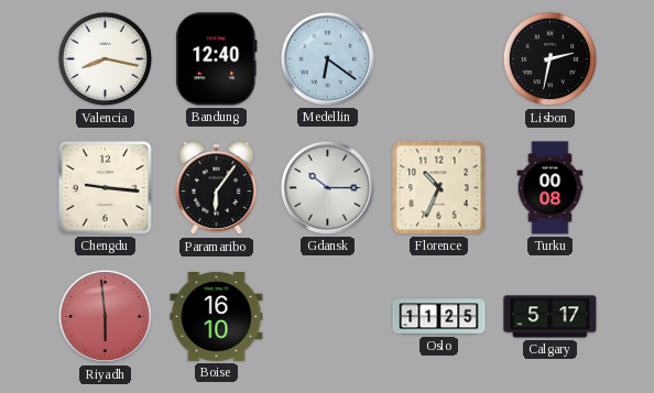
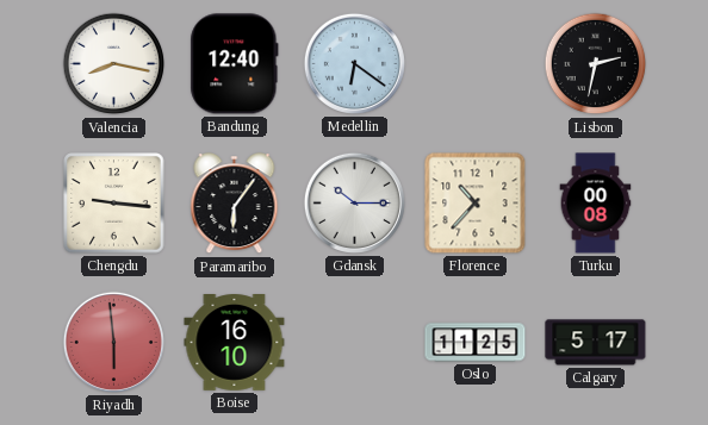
Florence: 10:34 -> 10:37 (476, 204)
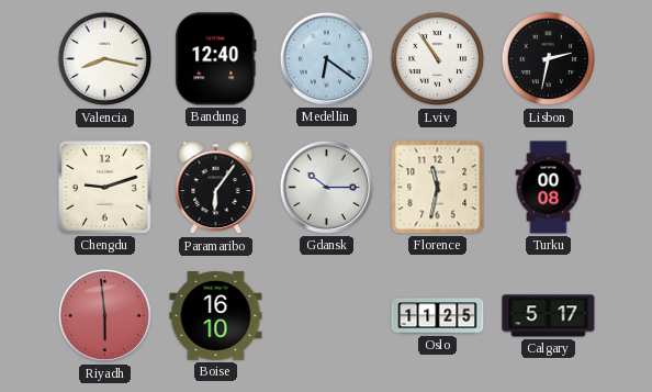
Lviv: none -> 10:54 (438, 59)
Chengdu: 9:16 -> 9:12 (105, 188)
Florence: 10:37 -> 11:32 (438, 188)
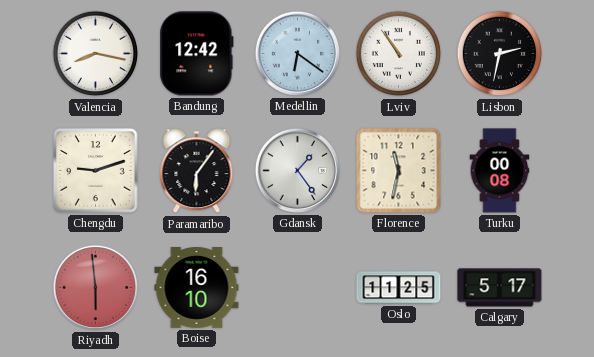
Bandung: 12:40 -> 12:42 (197, 54)
Gdansk: 10:15 -> 1:24 (297, 170)
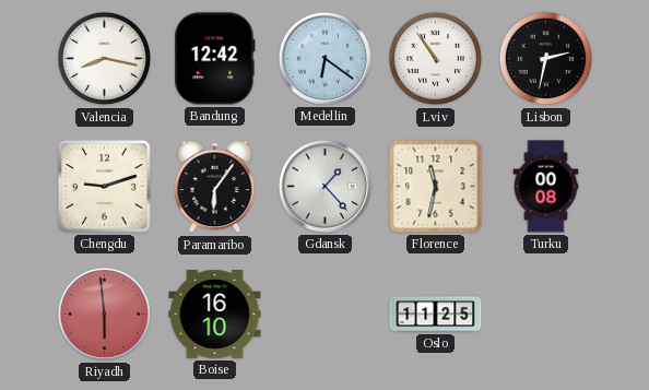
Gdansk: 1:24 -> 1:23 (324, 186)
Calgary: 5:17 -> none (500, 288)
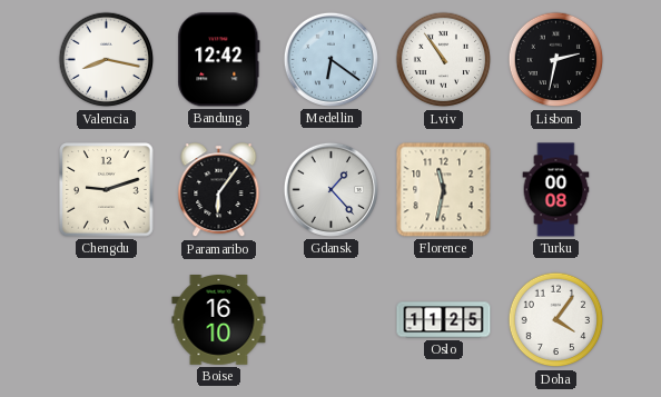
Riyadh: 5:59 -> none (104, 314)
Doha: none -> 4:06 (556, 320)
